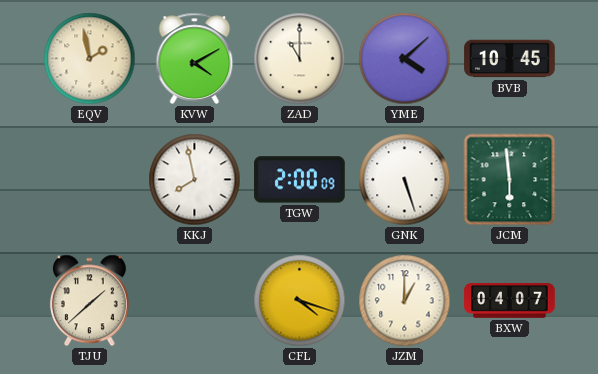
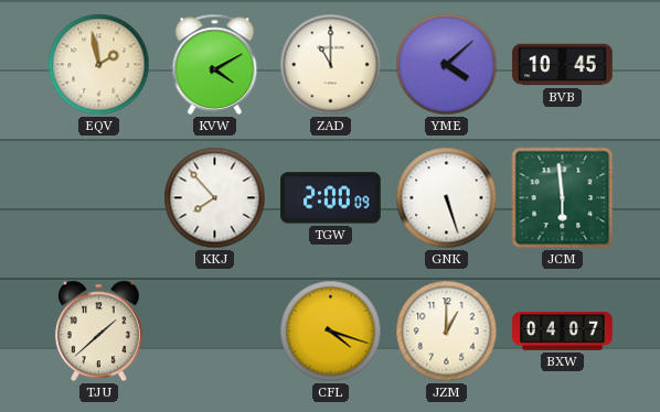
KKJ: 7:58 -> 7:53 (215, 198)
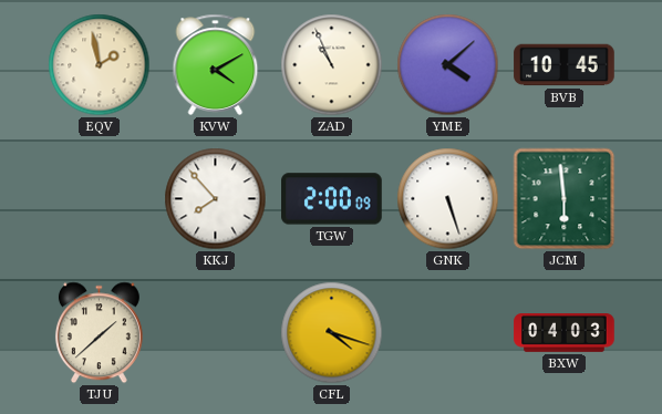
ZAD: 11:00 -> 10:56 (332, 65)
JZM: 1:00 -> none (447, 332)
BXW: 04:07 -> 04:03 (565, 333)
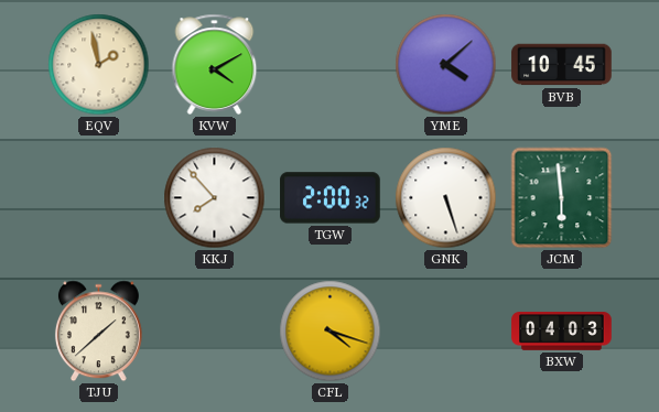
ZAD: 10:56 -> none (332, 65)
TGW: 2:00:09 -> 2:00:32 (331, 198)
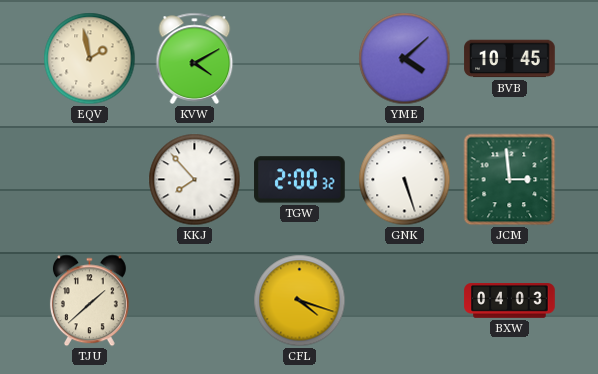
JCM: 5:59 -> 2:59 (510, 180)
